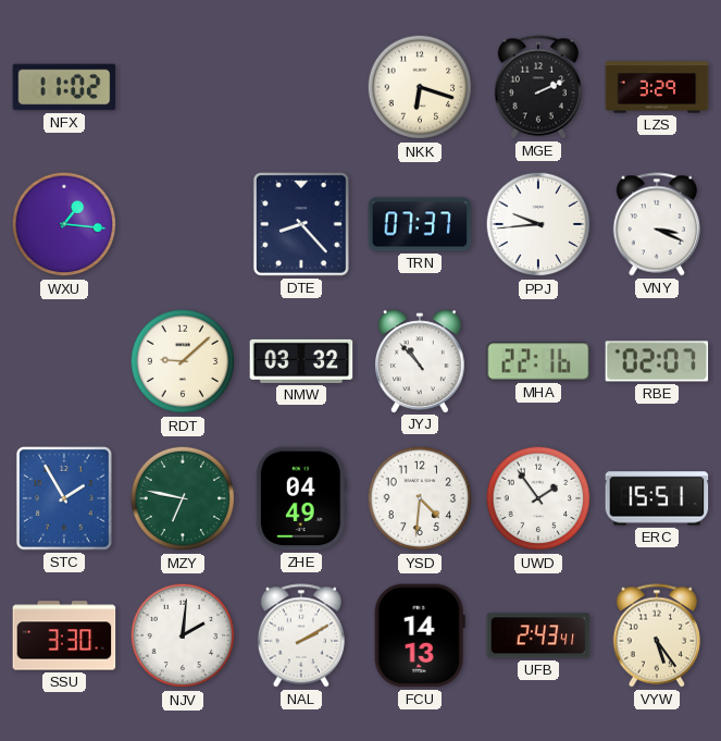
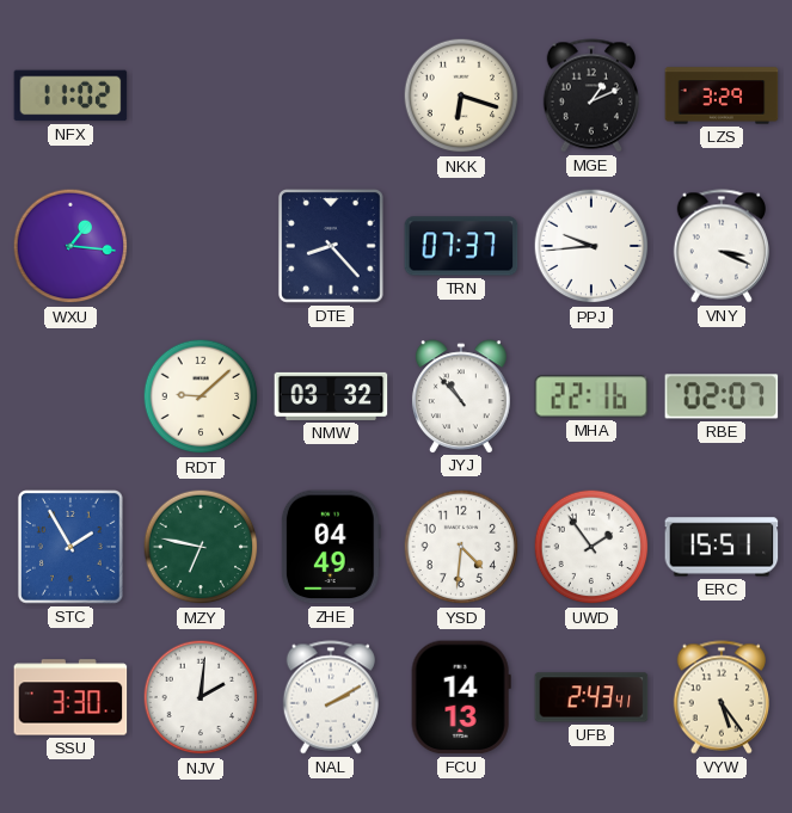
MGE: 2:11 -> 1:11 (590, 96)
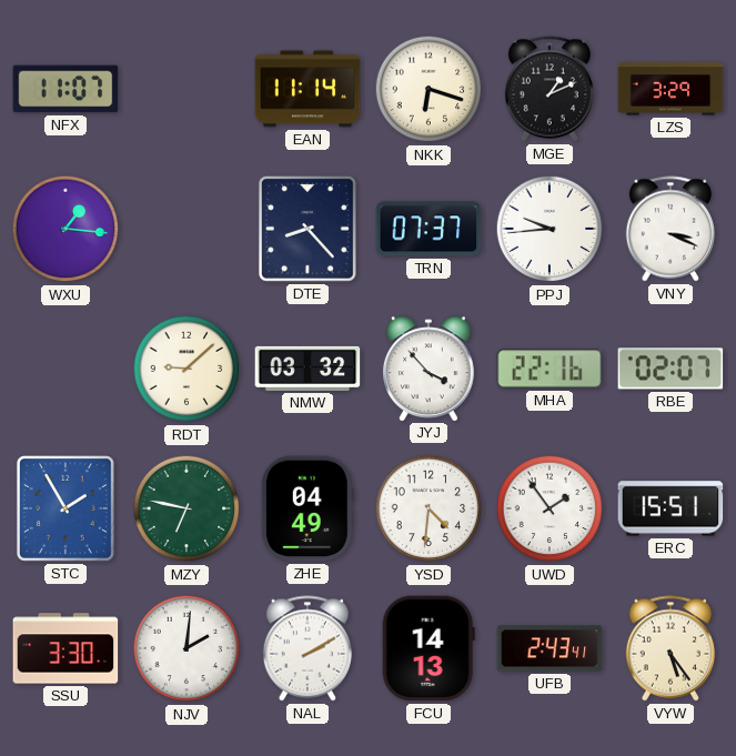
NFX: 11:02 -> 11:07 (65, 89)
EAN: none -> 11:14 (307, 89)
JYJ: 10:53 -> 3:53 (429, 369)
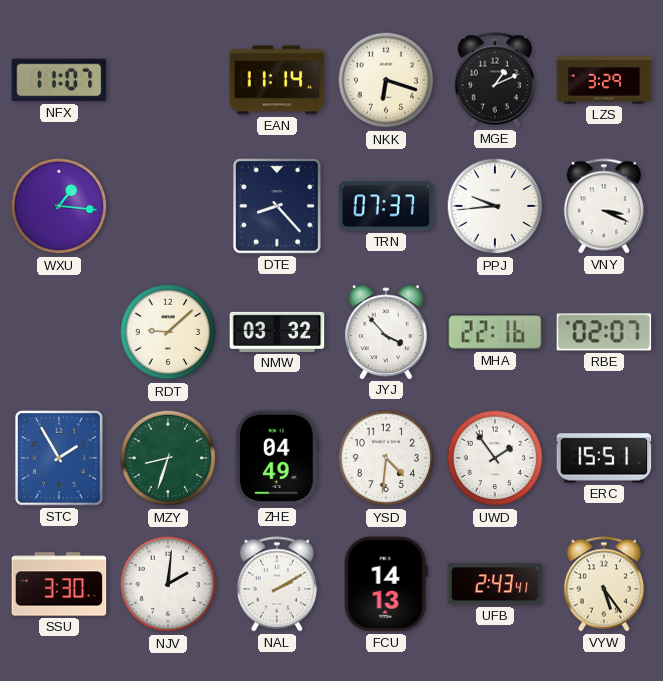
MZY: 6:47 -> 8:33 (168, 458)
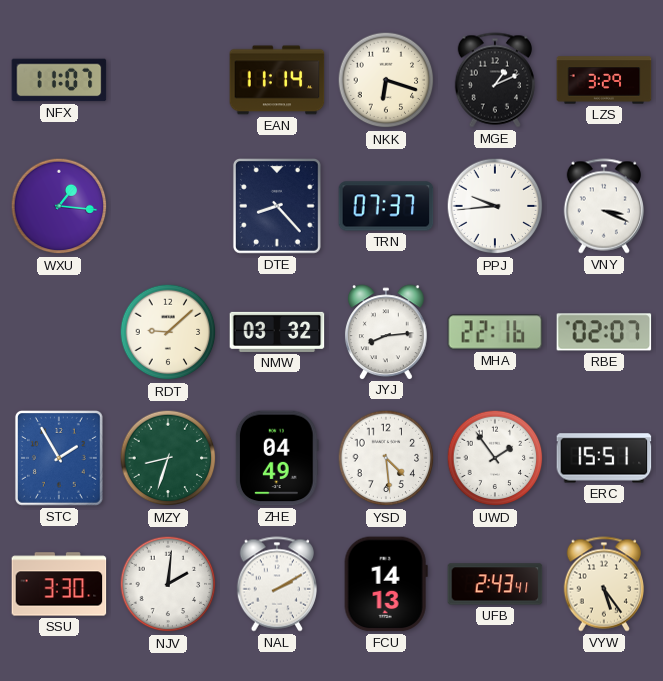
JYJ: 3:53 -> 8:14 (386, 332)
YSD: 4:31 -> 4:29 (386, 458)
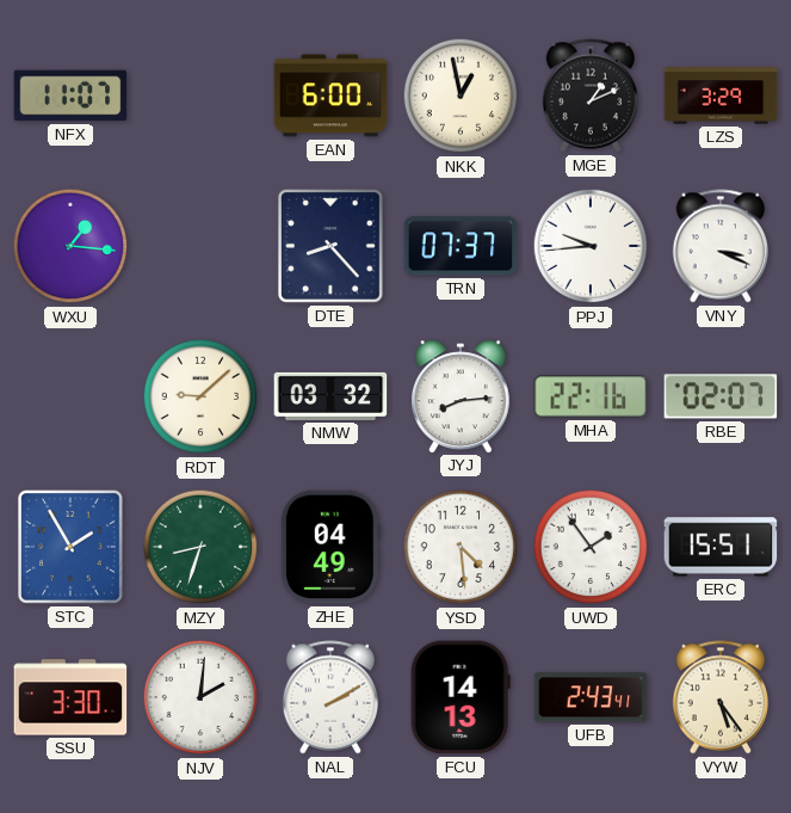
EAN: 11:14 -> 6:00 (330, 96)
NKK: 6:18 -> 12:58 (461, 96)
